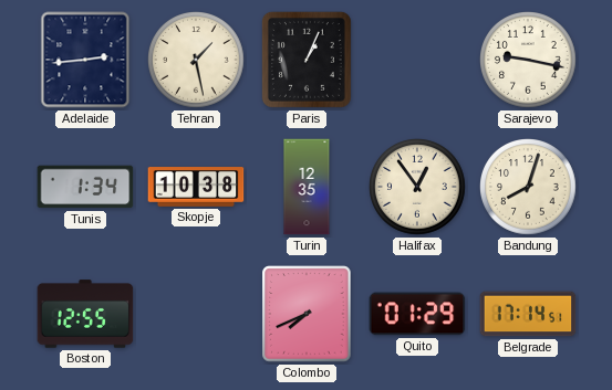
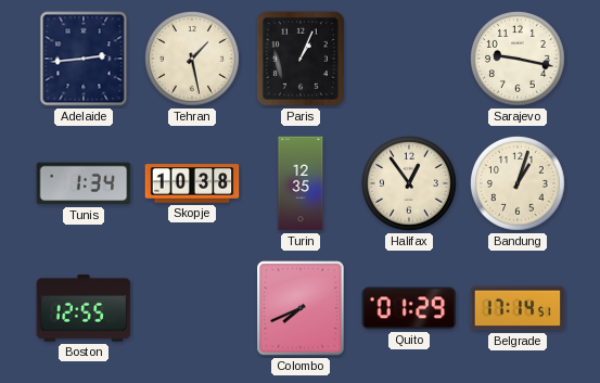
Bandung: 8:03 -> 1:03 (519, 184)
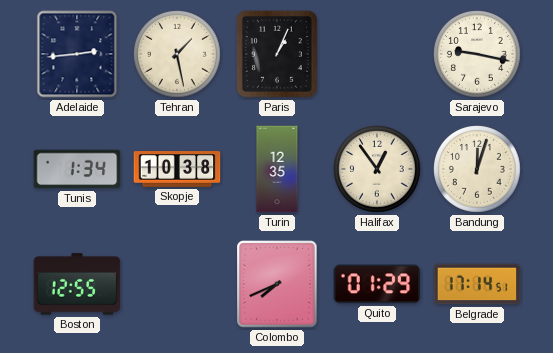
Bandung: 1:03 -> 12:03 (478, 170)
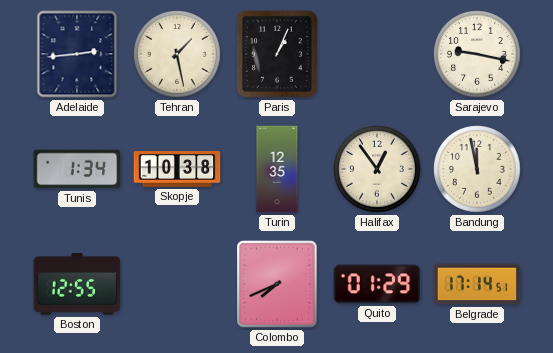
Bandung: 12:03 -> 11:58 (478, 170)
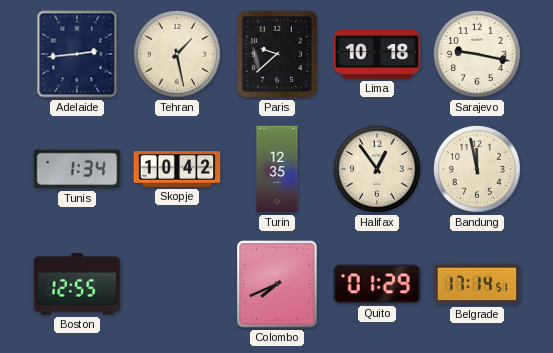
Paris: 1:04 -> 9:38 (277, 54)
Lima: none -> 10:18 (377, 54)
Skopje: 10:38 -> 10:42 (177, 169)
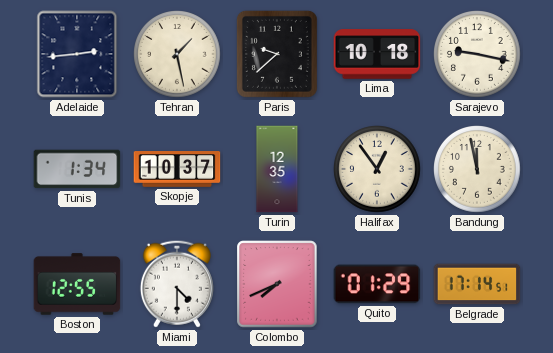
Skopje: 10:42 -> 10:37 (177, 169)
Miami: none -> 4:30 (177, 284)
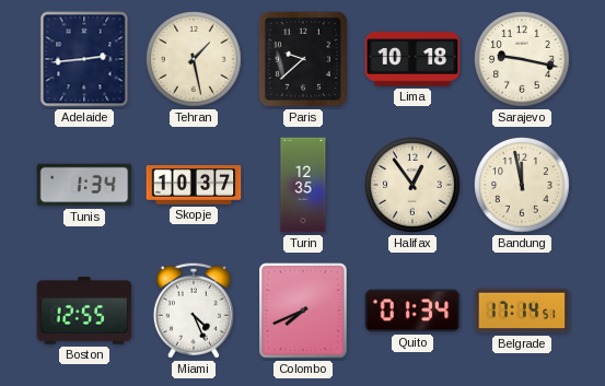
Miami: 4:30 -> 4:26 (194, 311)
Quito: 01:29 -> 01:34 (412, 311)
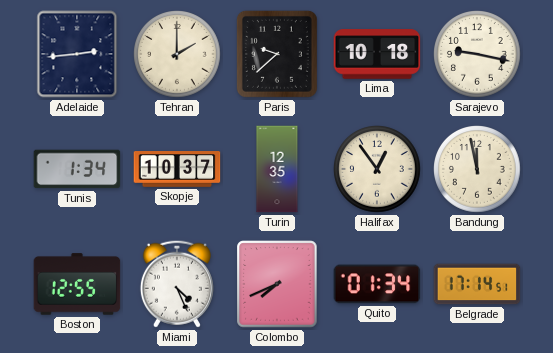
Tehran: 1:28 -> 2:00 (178, 55)
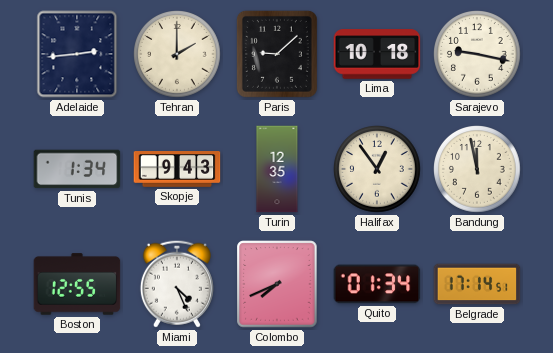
Paris: 9:38 -> 9:08 (277, 54)
Skopje: 10:37 -> 9:43 (177, 169)
